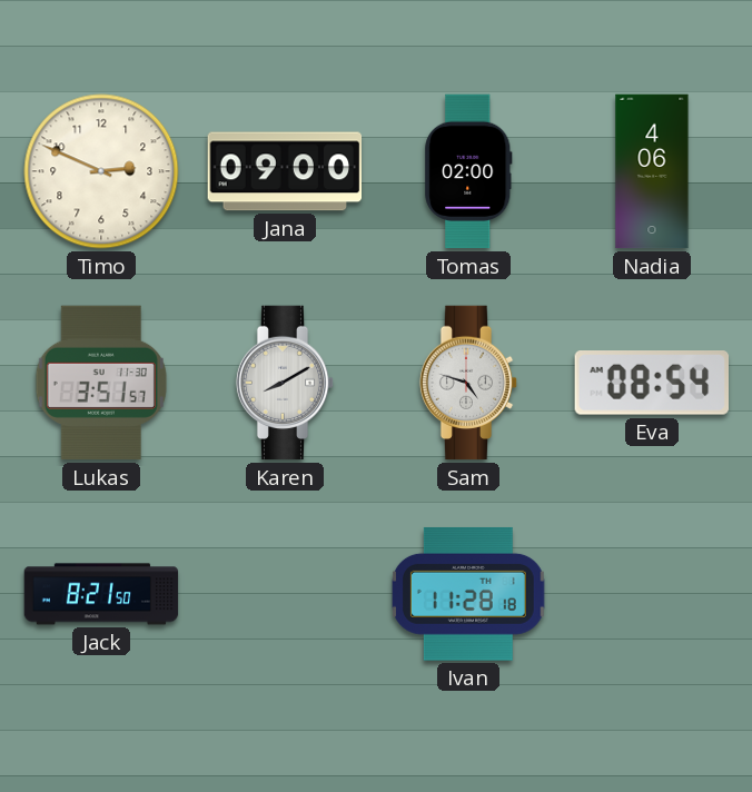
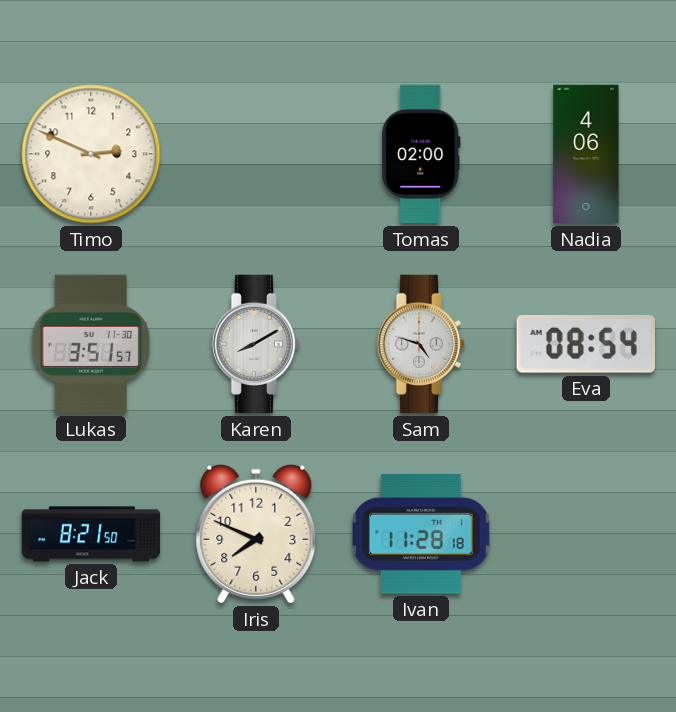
Jana: 09:00 -> none (285, 171)
Iris: none -> 7:49 (256, 534)
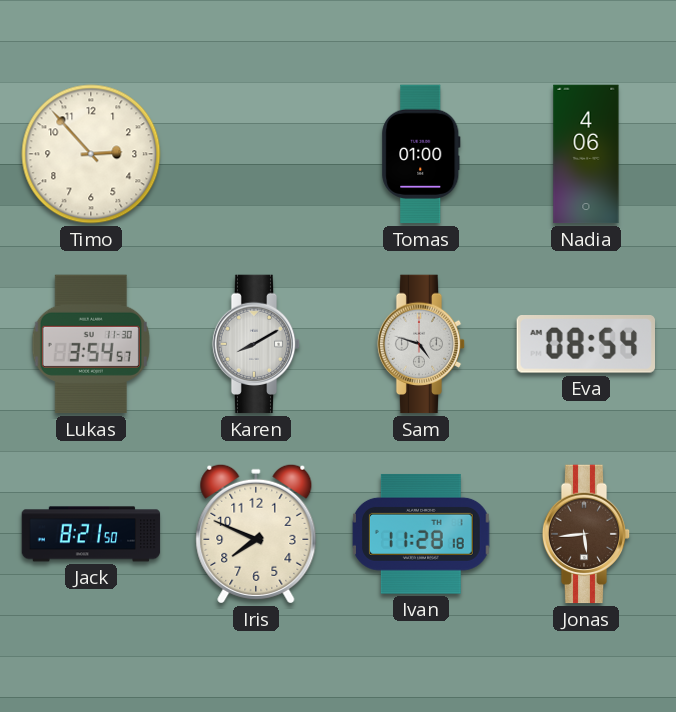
Timo: 2:49 -> 2:53 (91, 154)
Tomas: 02:00 -> 01:00 (421, 154)
Lukas: 3:51 -> 3:54 (91, 344)
Jonas: none -> 5:44 (586, 534)
